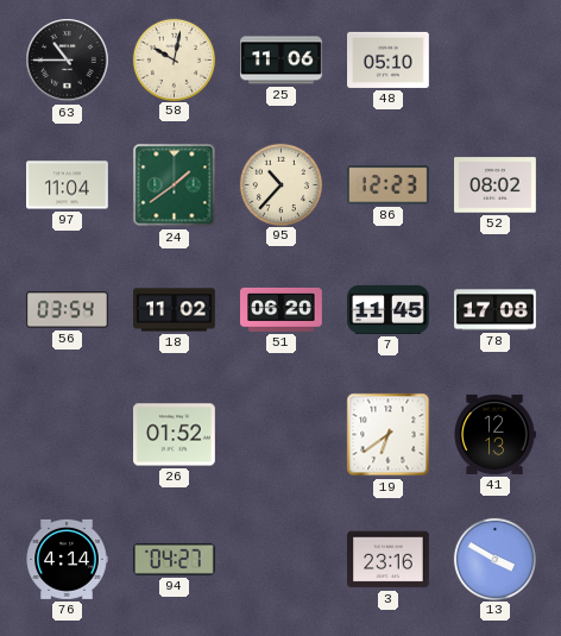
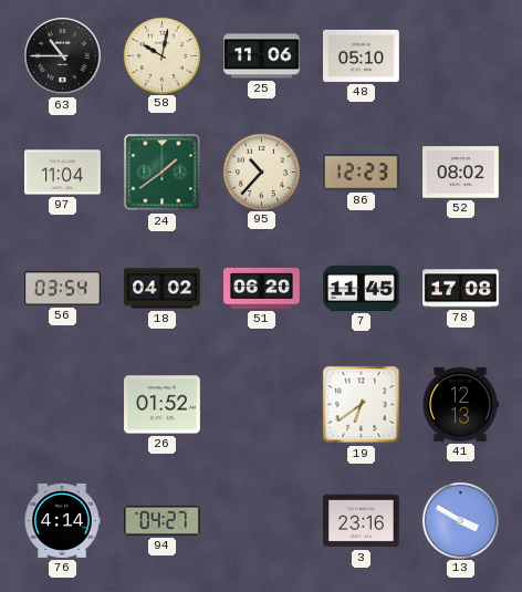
18: 11:02 -> 04:02 (163, 289)
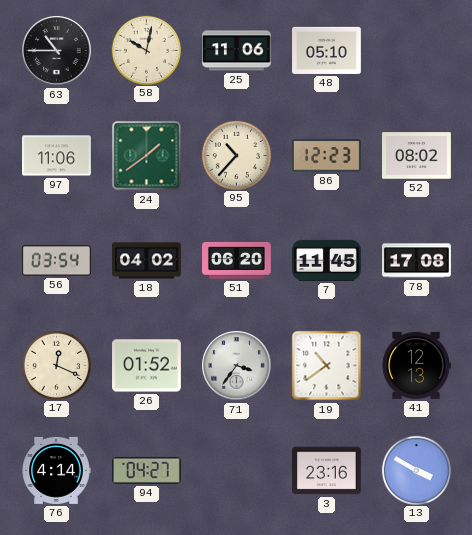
97: 11:04 -> 11:06 (57, 156)
17: none -> 12:19 (56, 365)
71: none -> 3:36 (237, 366)
19: 6:39 -> 10:39 (327, 366)
